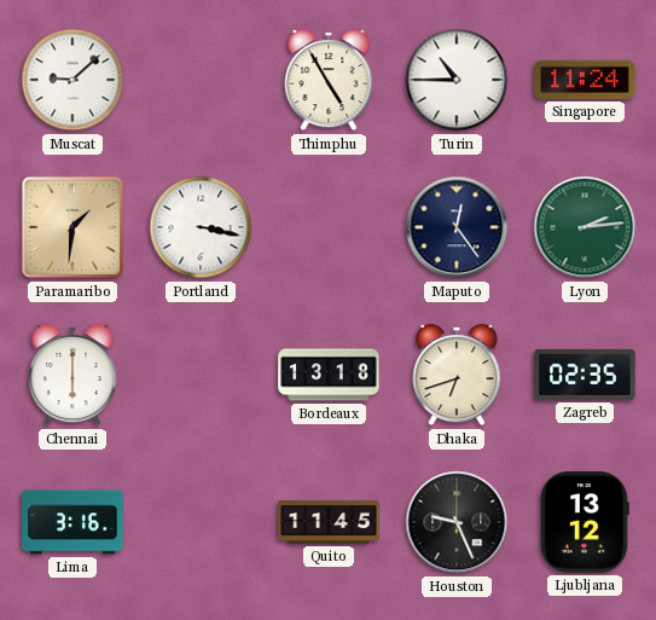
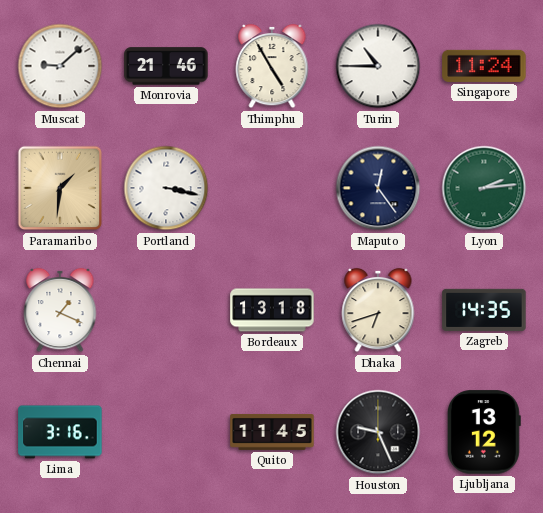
Monrovia: none -> 21:46 (166, 66)
Chennai: 6:00 -> 1:19 (60, 310)
Zagreb: 02:35 -> 14:35 (484, 310)
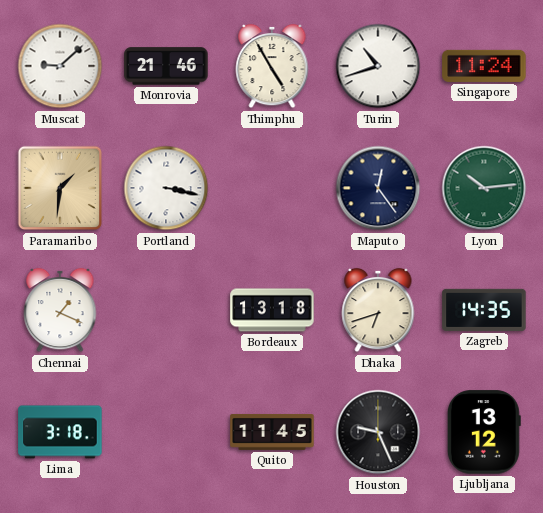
Turin: 10:45 -> 10:42 (378, 66)
Lyon: 2:14 -> 10:14 (484, 188)
Lima: 3:16 -> 3:18 (60, 432)
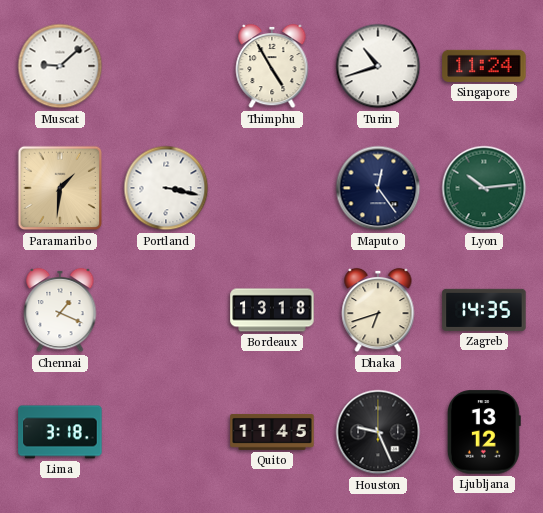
Monrovia: 21:46 -> none (166, 66)
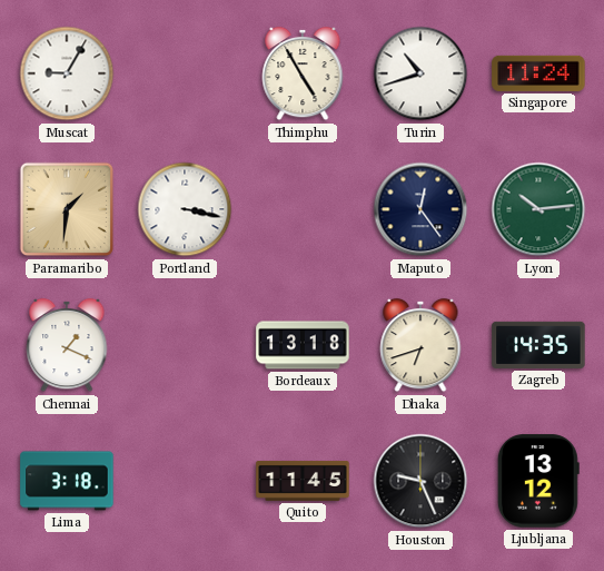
Muscat: 9:08 -> 9:05 (67, 73)
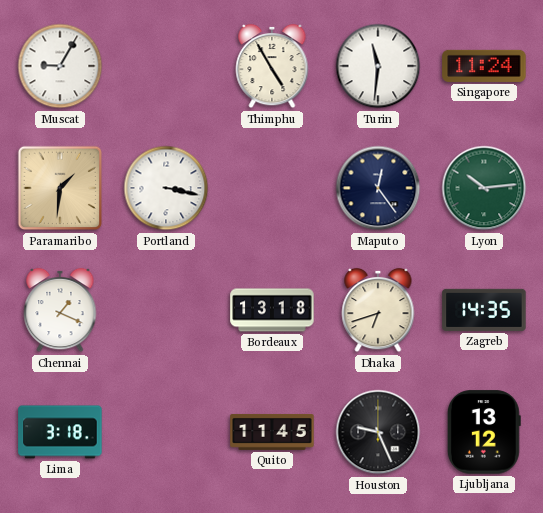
Turin: 10:42 -> 11:31 (378, 66)
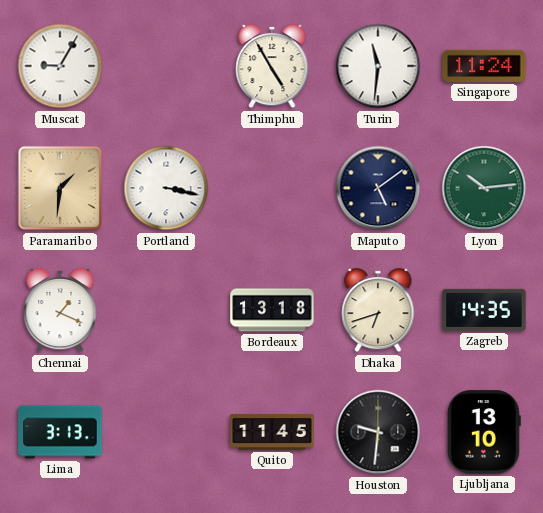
Maputo: 12:24 -> 5:09 (378, 188)
Lima: 3:18 -> 3:13 (60, 432)
Houston: 9:26 -> 9:31 (378, 432)
Ljubljana: 13:12 -> 13:10 (484, 432)
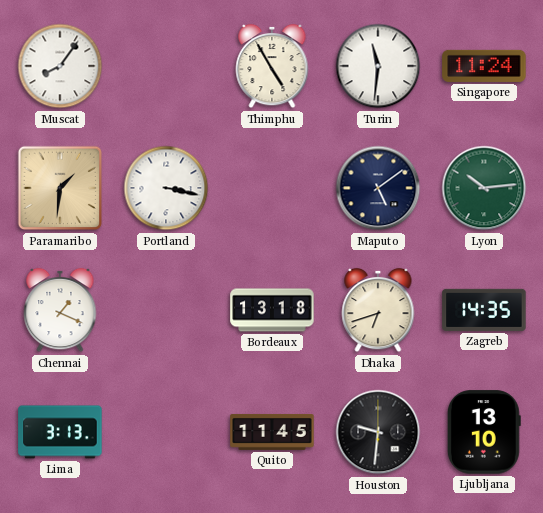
Muscat: 9:05 -> 8:06 (60, 66)
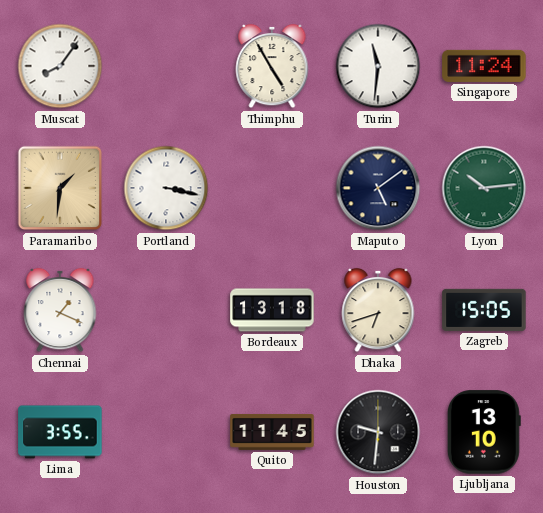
Zagreb: 14:35 -> 15:05 (484, 310)
Lima: 3:13 -> 3:55 (60, 432)
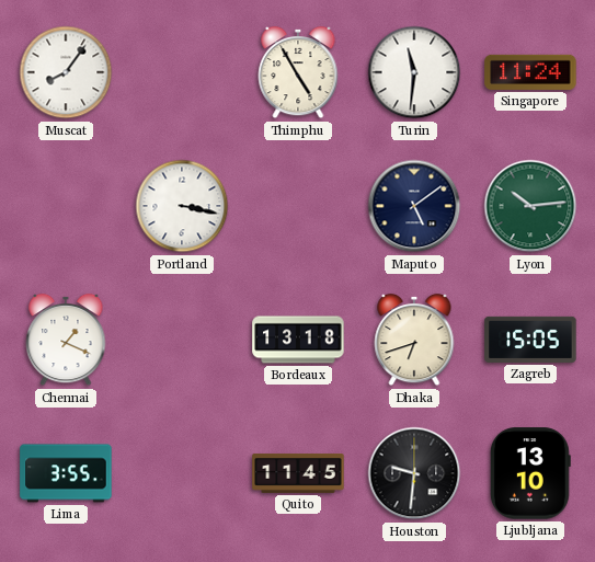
Paramaribo: 1:31 -> none (60, 188)
